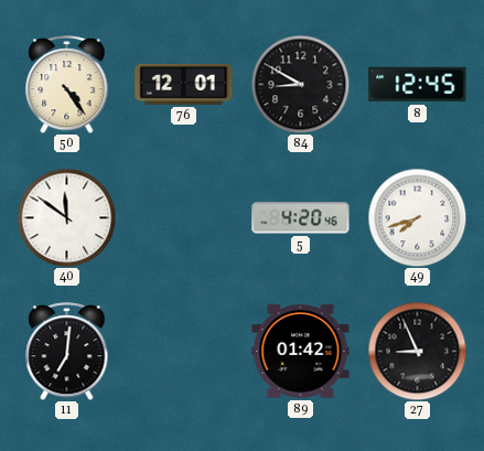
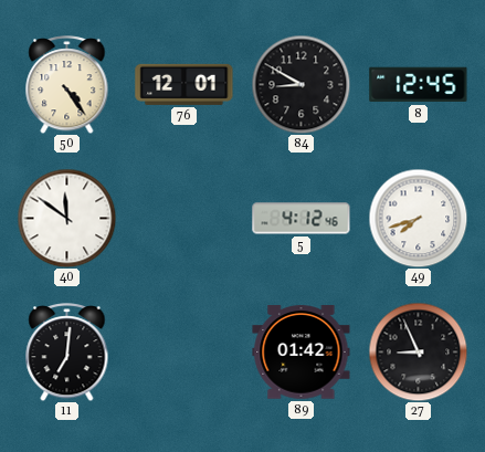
5: 4:20 -> 4:12 (302, 219)
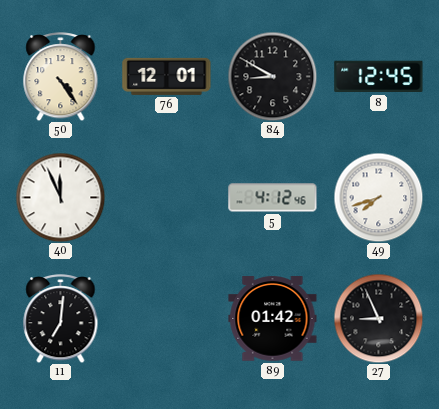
40: 11:51 -> 11:56 (60, 197)
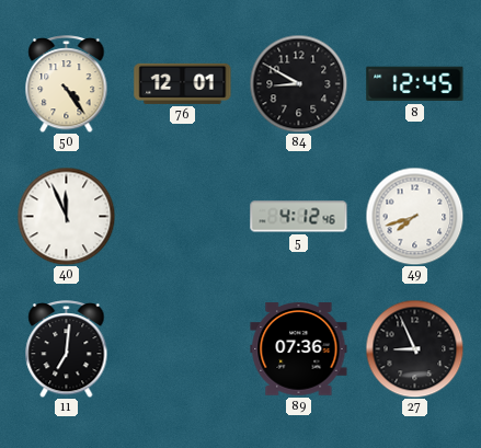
89: 01:42 -> 07:36 (299, 349)
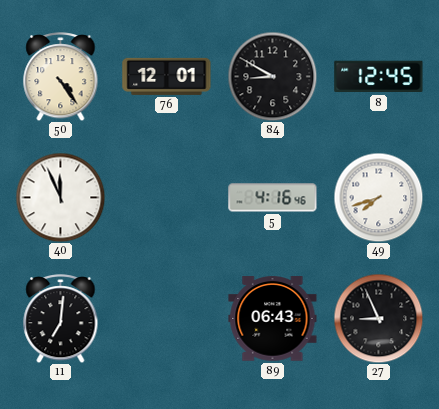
5: 4:12 -> 4:16 (273, 198)
89: 07:36 -> 06:43 (273, 319)
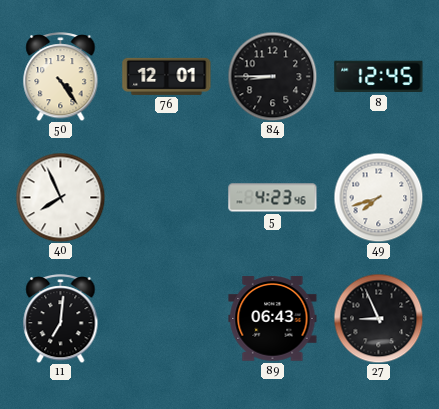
84: 8:50 -> 8:45 (272, 76)
40: 11:56 -> 7:56 (60, 197)
5: 4:16 -> 4:23 (273, 198)
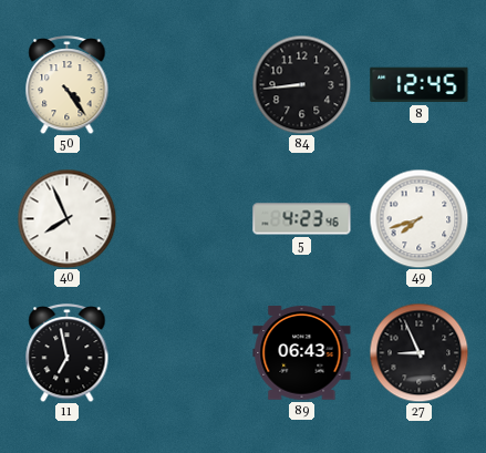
76: 12:01 -> none (167, 76)
84: 8:45 -> 8:44 (301, 84)
11: 7:01 -> 6:58 (68, 353)
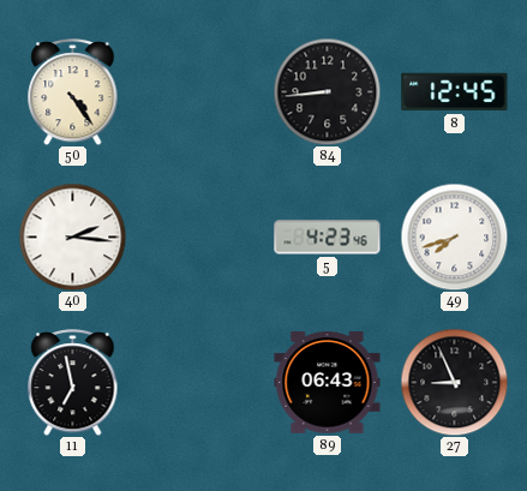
40: 7:56 -> 2:16 (72, 236)
